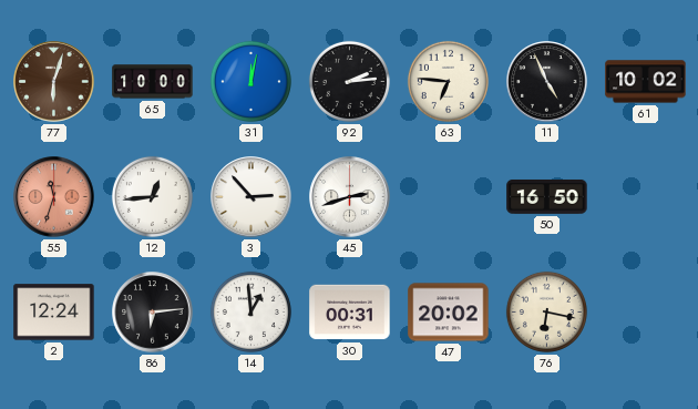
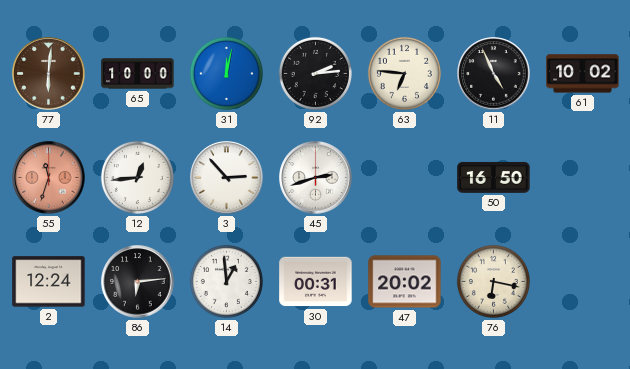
77: 6:03 -> 6:01 (49, 74)
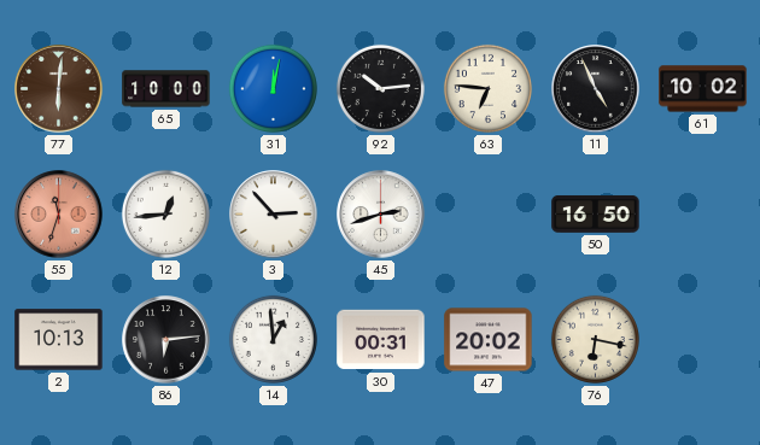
92: 2:14 -> 10:14 (380, 88)
2: 12:24 -> 10:13 (59, 340)
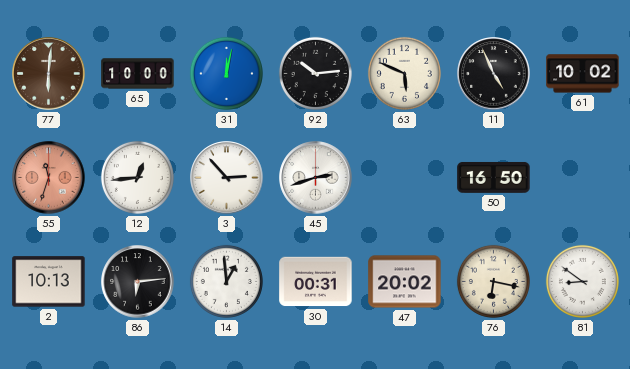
63: 6:46 -> 5:49 (404, 73)
81: none -> 8:51 (582, 281)
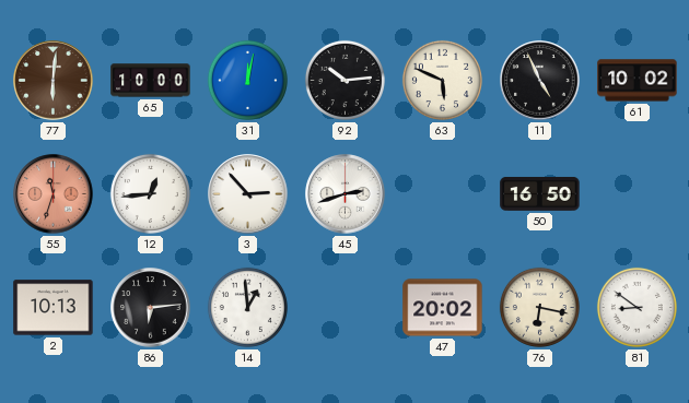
30: 00:31 -> none (316, 282)
